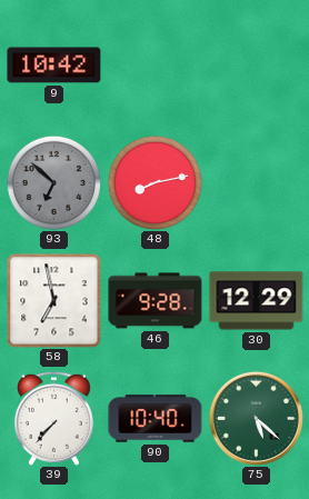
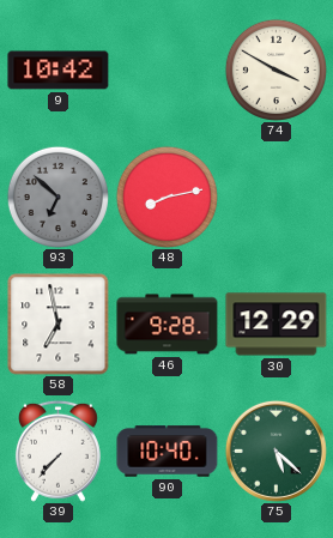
74: none -> 3:50 (276, 69)
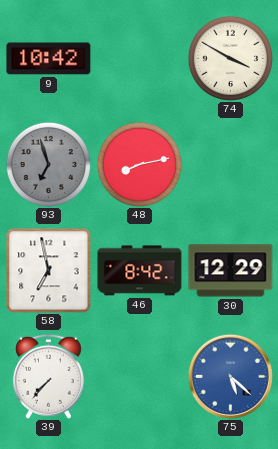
93: 6:52 -> 6:57 (48, 164)
46: 9:28 -> 8:42 (140, 271)
90: 10:40 -> none (168, 452)
75 dial: green -> blue (230, 376)
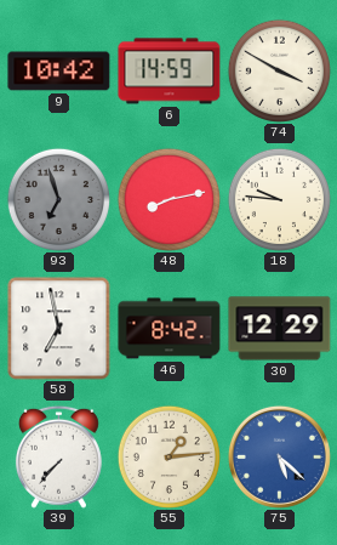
6: none -> 14:59 (170, 72)
18: none -> 9:46 (279, 199)
55: none -> 1:14 (168, 456)
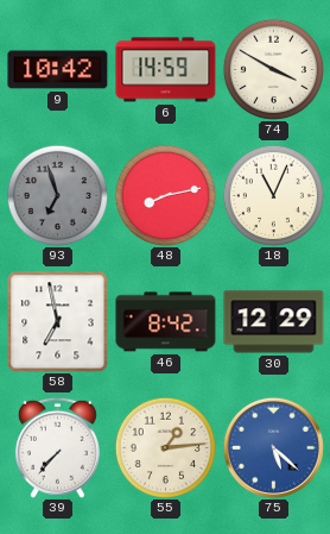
18: 9:46 -> 11:04 (273, 195)
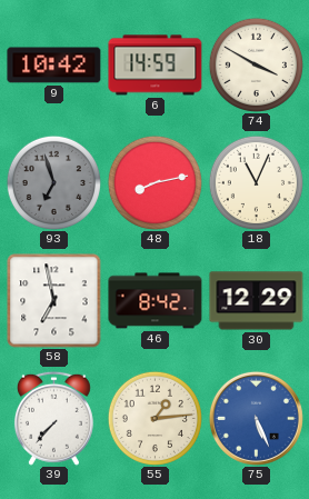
75: 5:22 -> 5:26 (256, 418)
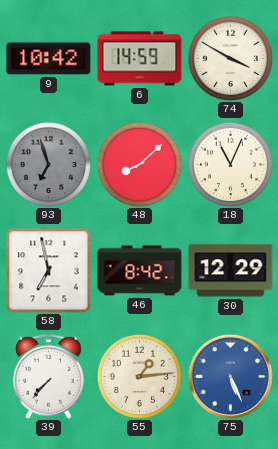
48: 8:13 -> 8:08 (139, 164)
